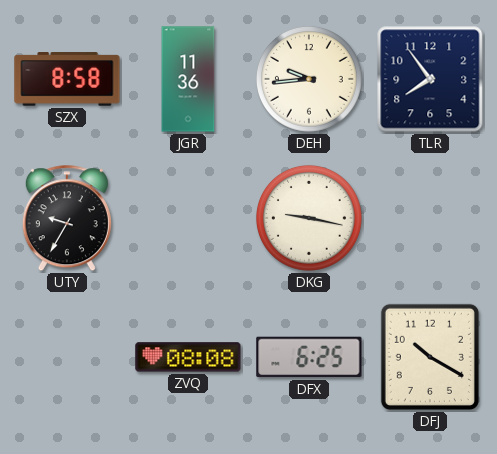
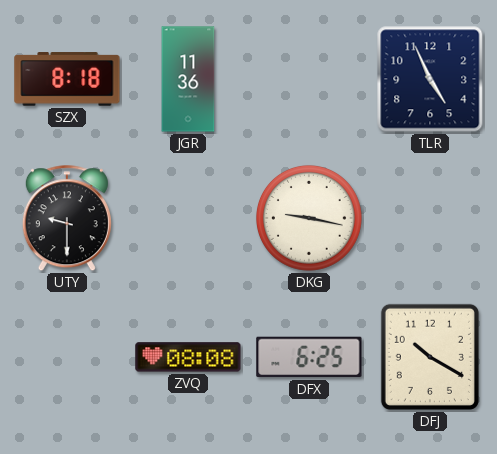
SZX: 8:58 -> 8:18 (67, 79)
DEH: 9:44 -> none (309, 79)
TLR: 7:54 -> 4:56 (430, 79)
UTY: 9:35 -> 9:30 (67, 219)
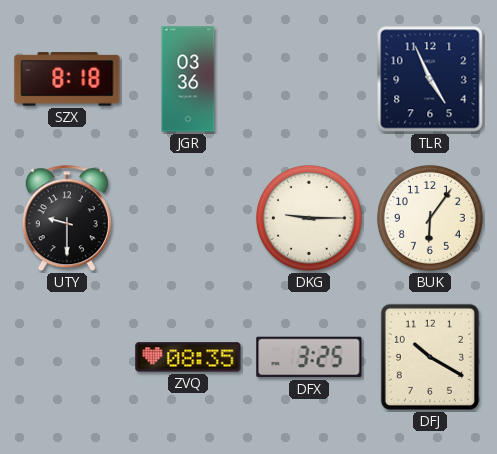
JGR: 11:36 -> 03:36 (188, 79)
DKG: 9:17 -> 9:15 (309, 218)
BUK: none -> 6:06 (430, 218)
ZVQ: 08:08 -> 08:35 (188, 357)
DFX: 6:25 -> 3:25 (309, 357)
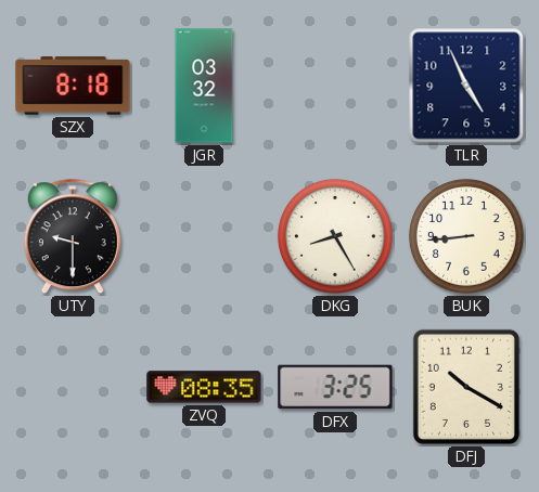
JGR: 03:36 -> 03:32 (204, 86)
DKG: 9:15 -> 8:25 (335, 236)
BUK: 6:06 -> 8:44 (466, 236)
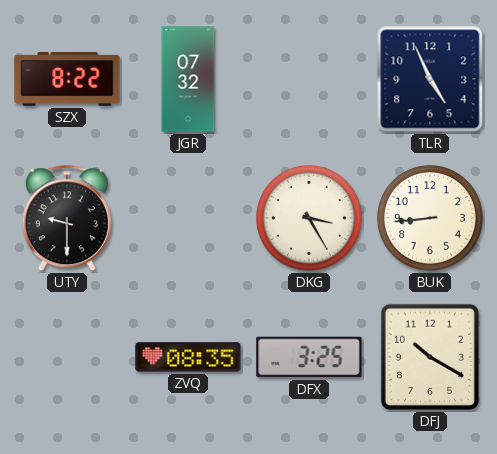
SZX: 8:18 -> 8:22 (67, 79)
JGR: 03:32 -> 07:32 (188, 79)
DKG: 8:25 -> 3:25 (309, 218)
